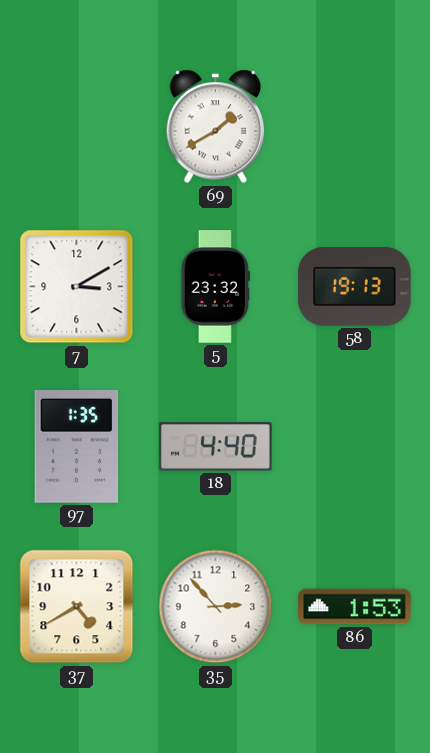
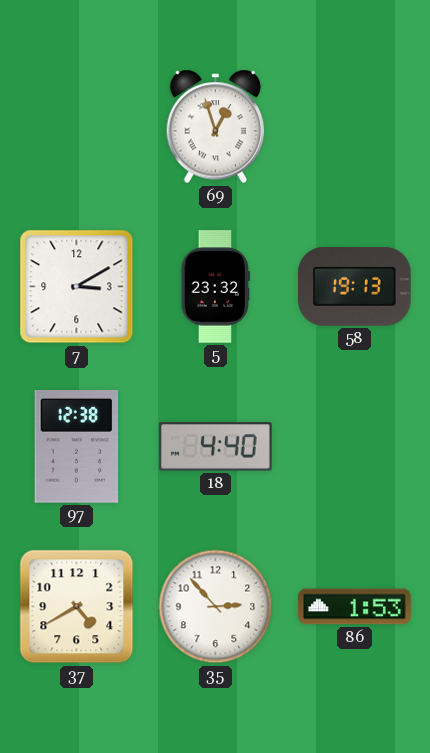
69: 1:40 -> 12:57 (216, 127)
97: 1:35 -> 12:38 (77, 447)
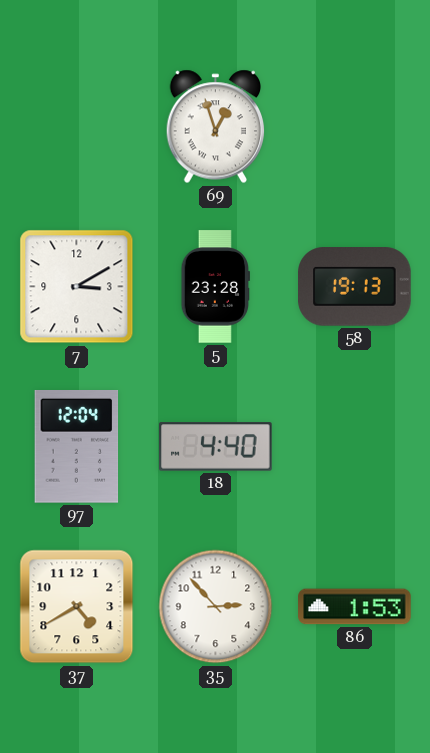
5: 23:32 -> 23:28 (215, 287)
97: 12:38 -> 12:04 (77, 447)
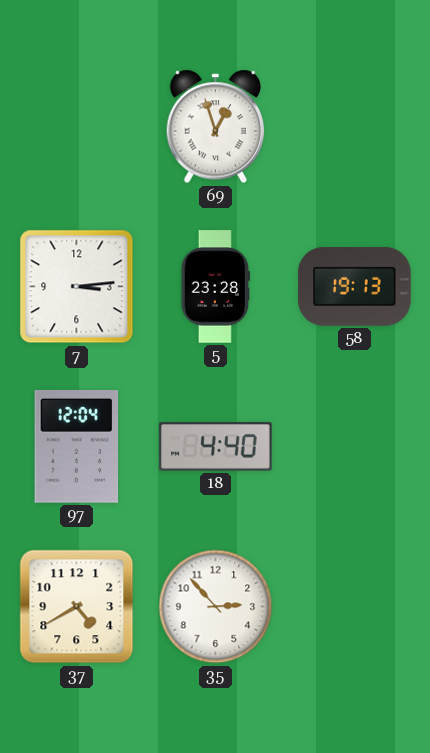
7: 3:10 -> 3:14 (77, 287)
86: 1:53 -> none (355, 607)
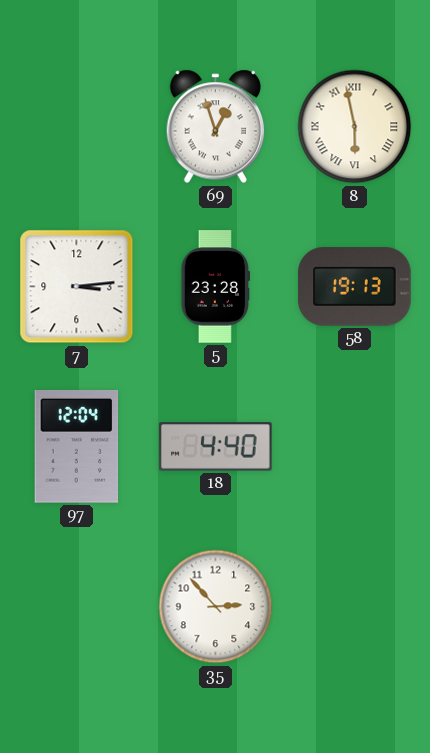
8: none -> 5:58 (355, 127)
37: 4:40 -> none (77, 607)
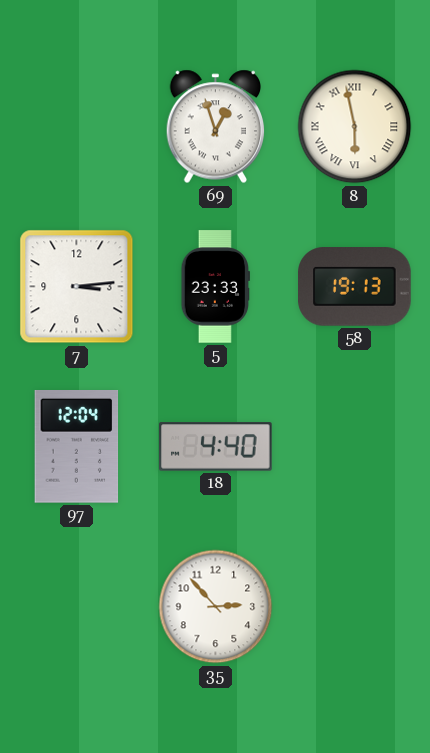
5: 23:28 -> 23:33 (215, 287)
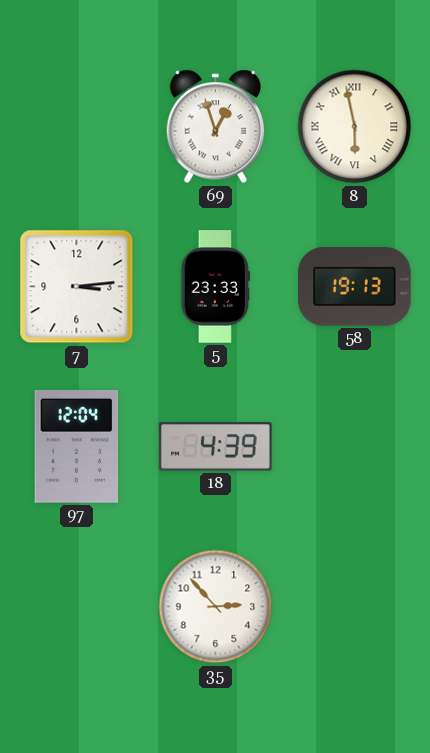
18: 4:40 -> 4:39 (216, 447)
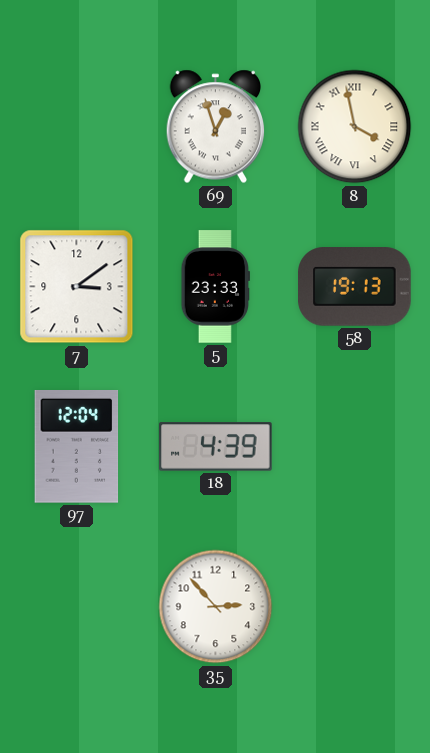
8: 5:58 -> 3:58 (355, 127)
7: 3:14 -> 3:09 (77, 287)
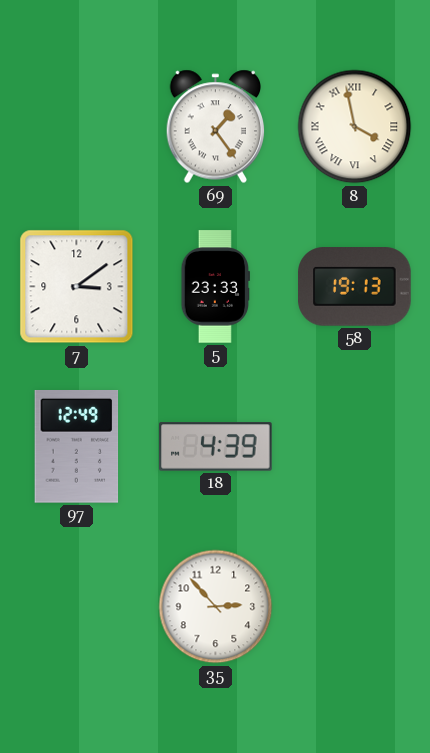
69: 12:57 -> 1:24 (216, 127)
97: 12:04 -> 12:49 (77, 447)
